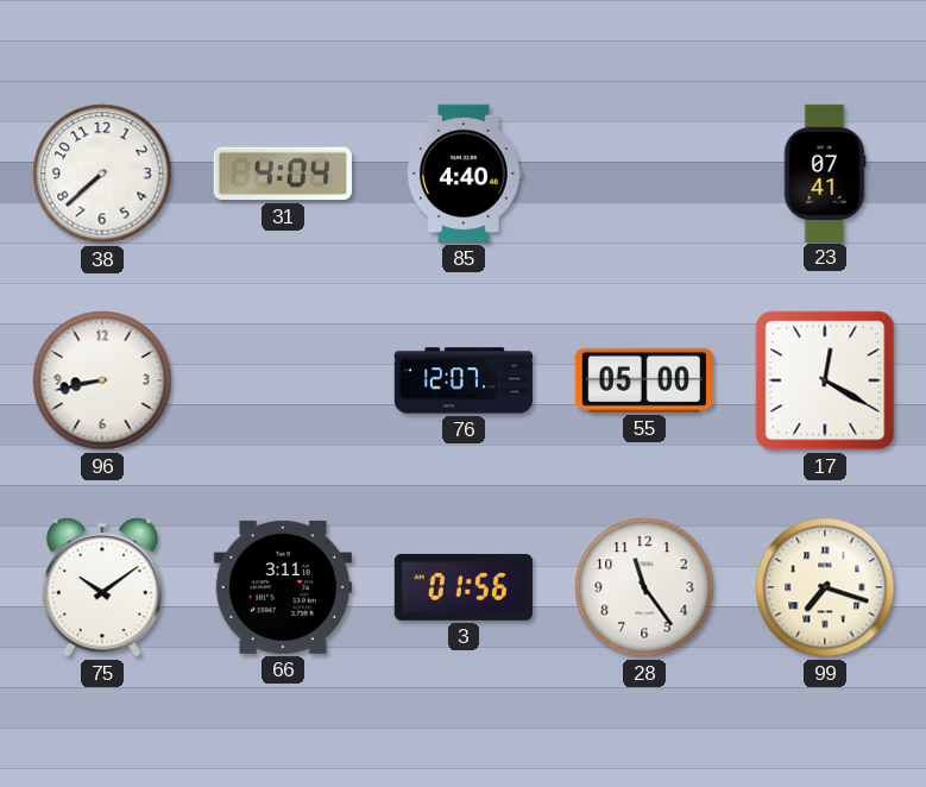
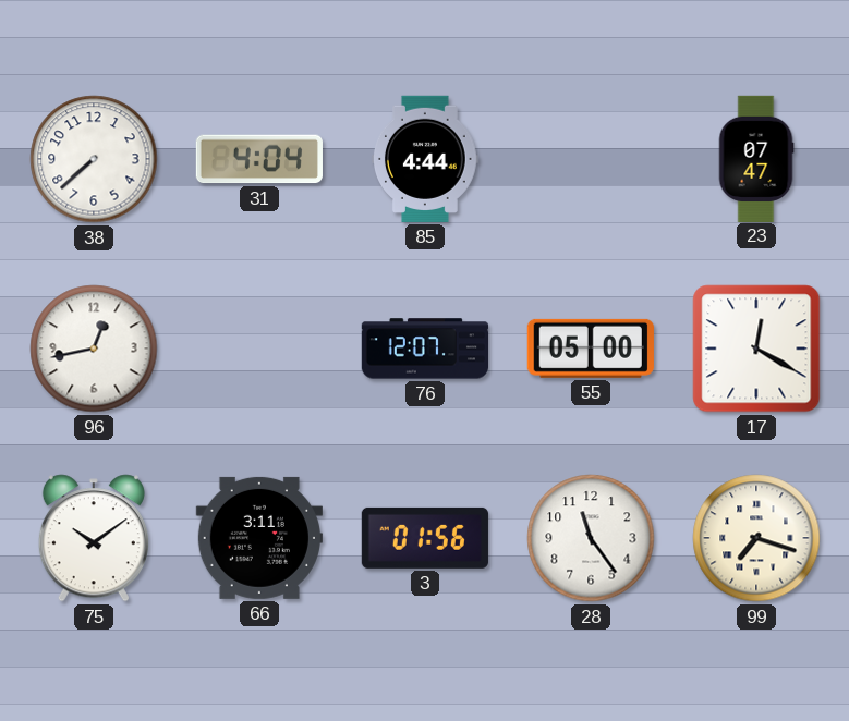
85: 4:40 -> 4:44 (426, 159)
23: 07:41 -> 07:47 (756, 158)
96: 8:43 -> 12:43 (94, 349)
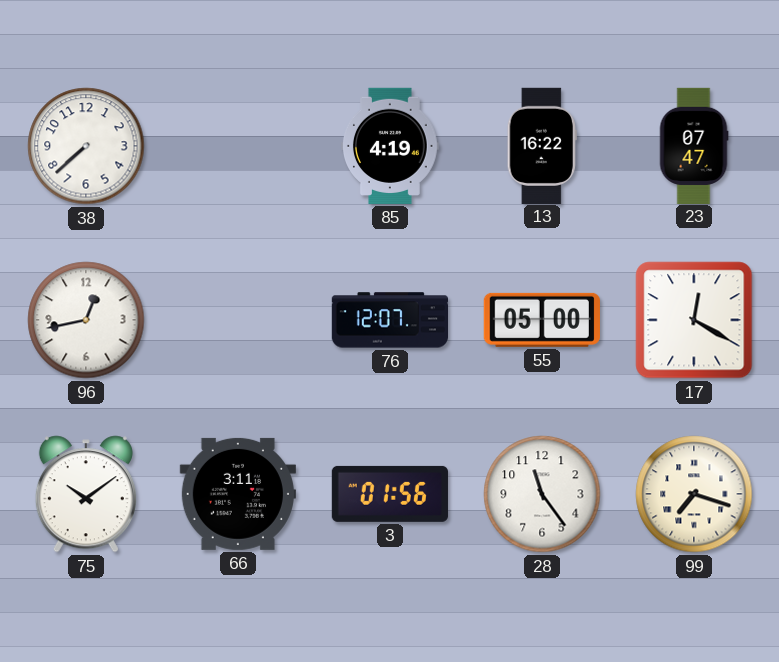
31: 4:04 -> none (259, 159)
85: 4:44 -> 4:19 (391, 146)
13: none -> 16:22 (542, 145)
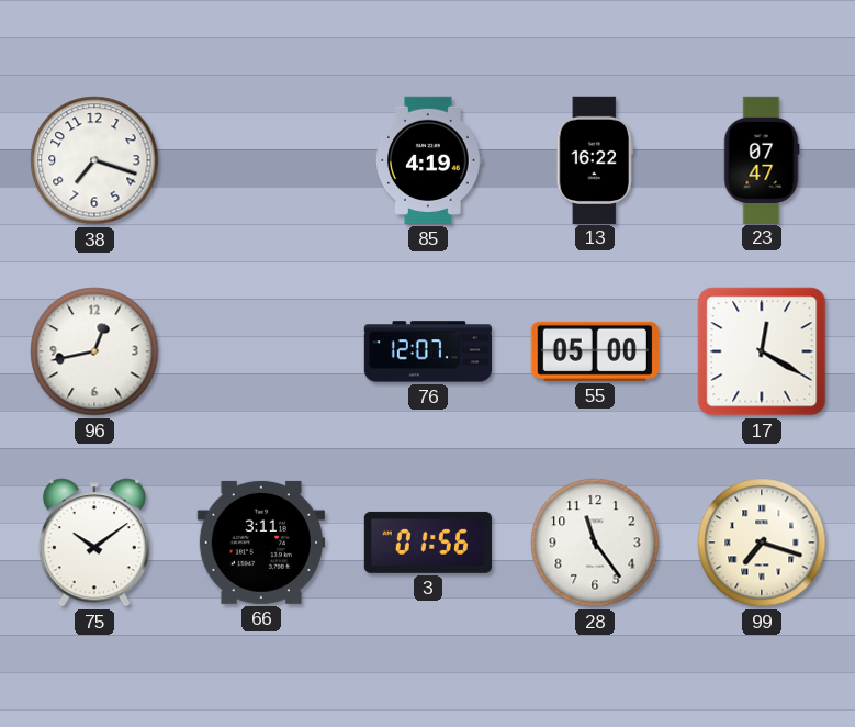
38: 7:38 -> 7:18 (94, 160)
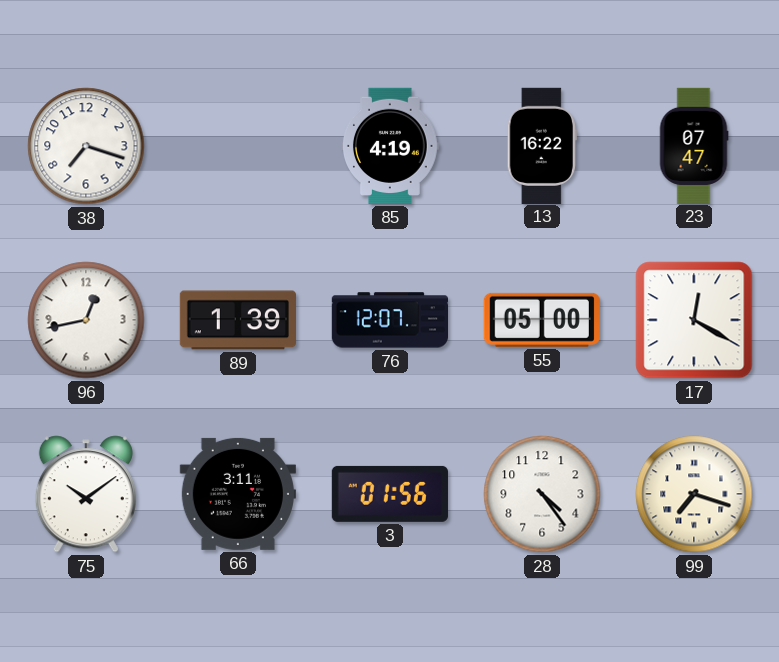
89: none -> 1:39 (237, 320)
28: 11:24 -> 4:24 (542, 494)
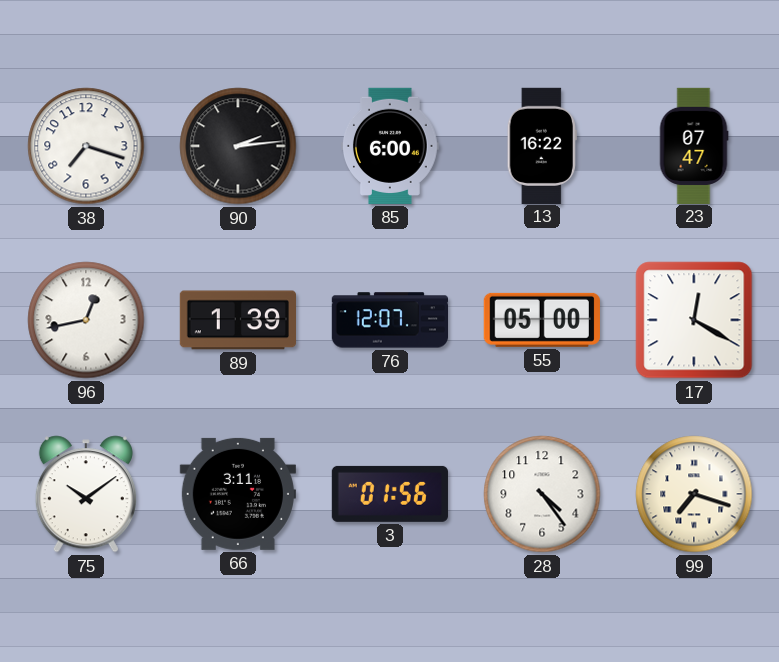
90: none -> 2:14 (238, 146)
85: 4:19 -> 6:00 (391, 146)
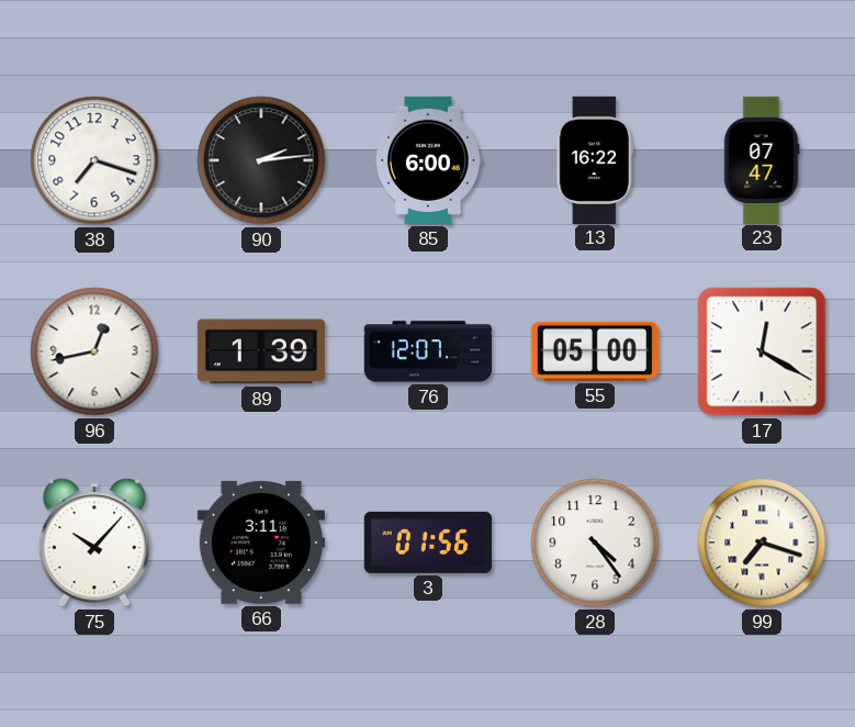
75: 10:09 -> 10:07 (94, 543)
